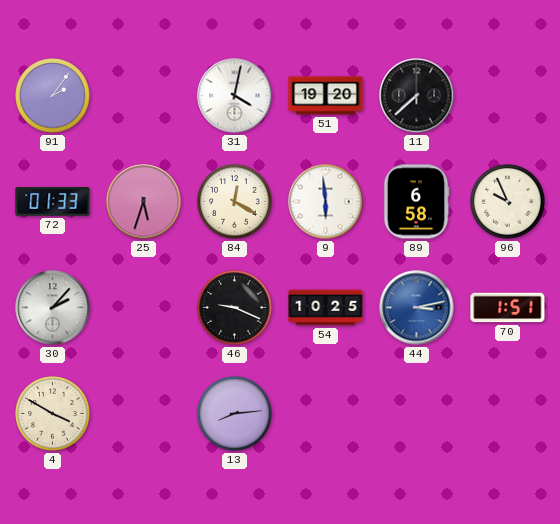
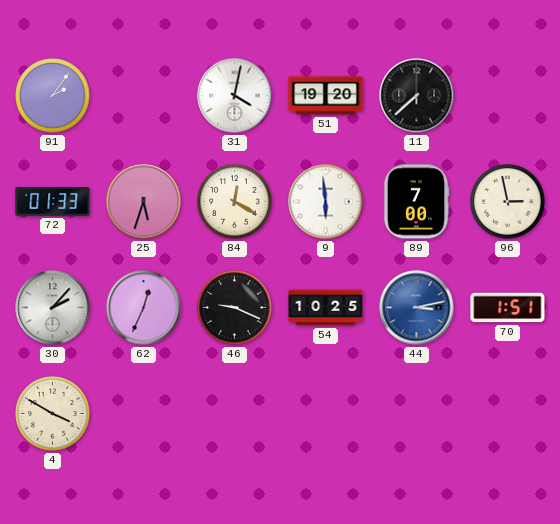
89: 6:58 -> 7:00 (416, 202)
96: 9:56 -> 2:58 (508, 202)
62: none -> 12:34 (144, 308)
13: 8:14 -> none (235, 414)
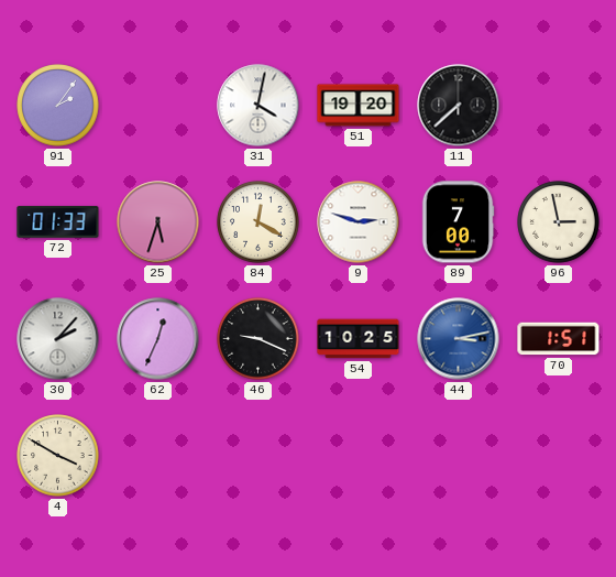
9: 5:59 -> 2:48 (359, 222)
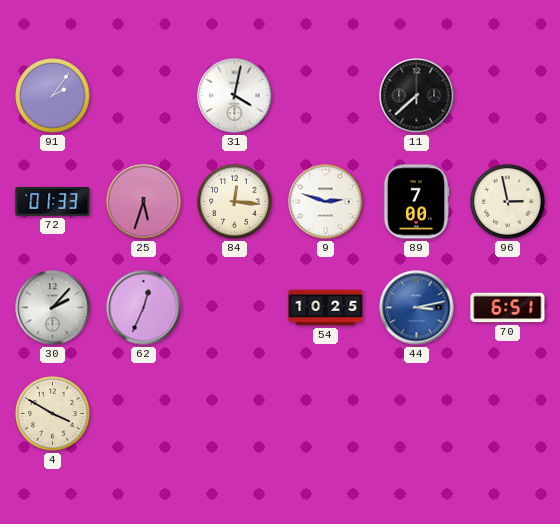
51: 19:20 -> none (359, 106)
84: 12:20 -> 12:16 (235, 202)
46: 9:19 -> none (258, 339)
70: 1:51 -> 6:51 (508, 308)
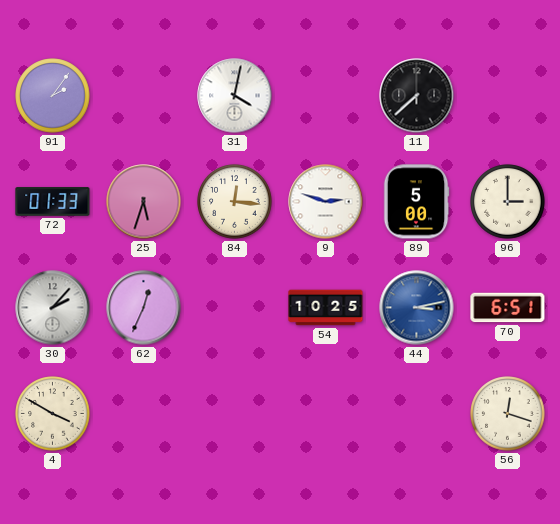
89: 7:00 -> 5:00 (416, 202)
96: 2:58 -> 3:00 (508, 202)
56: none -> 12:18 (508, 414)
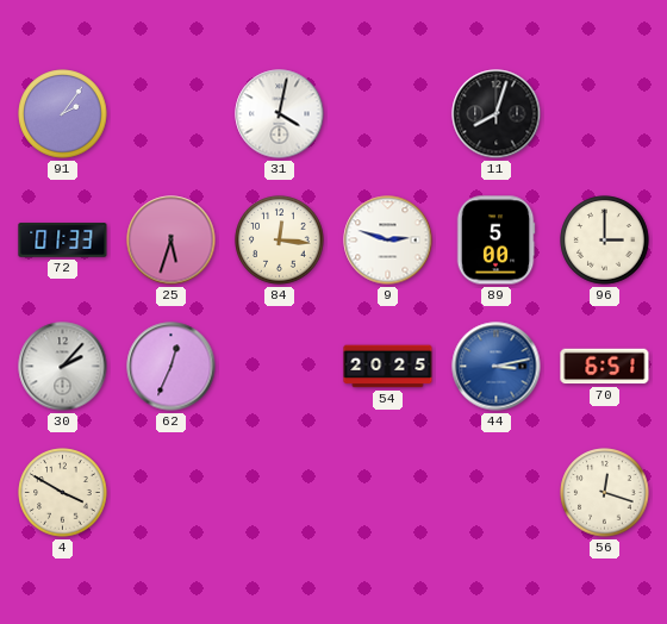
11: 7:38 -> 8:03 (497, 114)
54: 10:25 -> 20:25 (388, 367)
